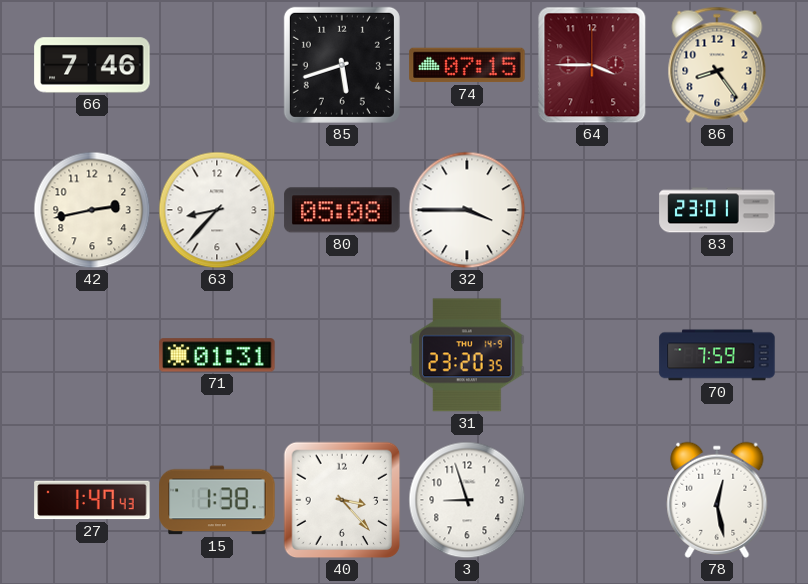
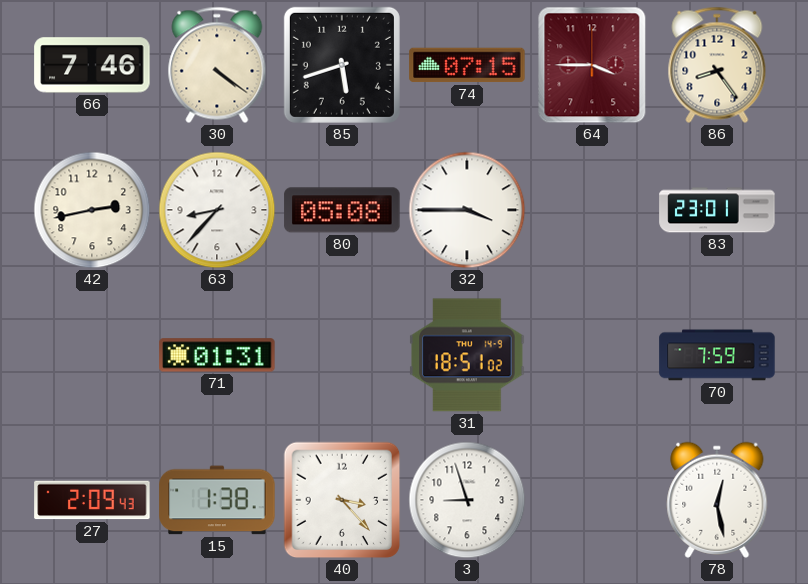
30: none -> 4:21 (217, 65)
31: 23:20 -> 18:51 (467, 355)
27: 1:47 -> 2:09 (92, 500)
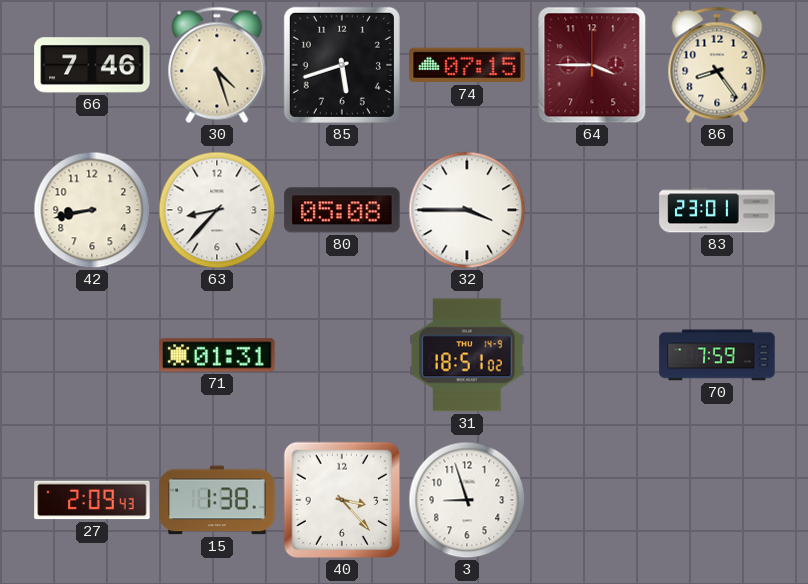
30: 4:21 -> 4:27 (217, 65)
42: 2:43 -> 8:43 (92, 210)
78: 12:28 -> none (717, 500)
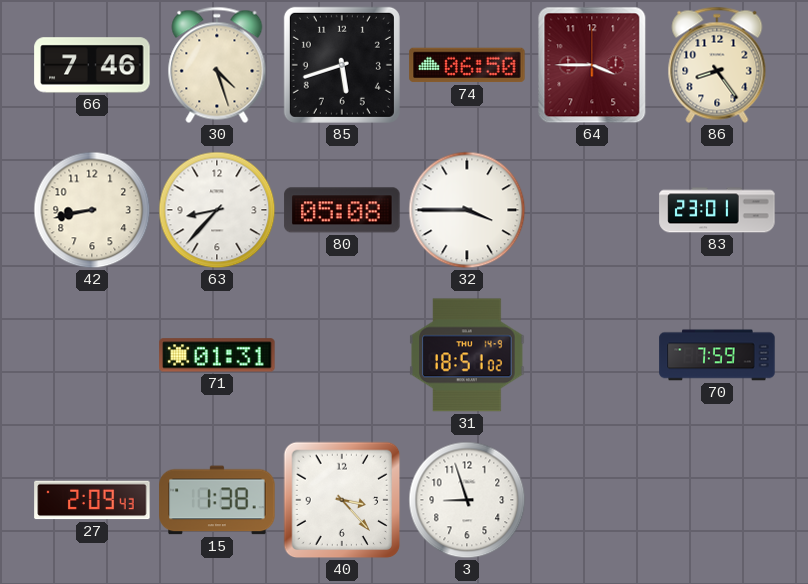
74: 07:15 -> 06:50 (467, 65)
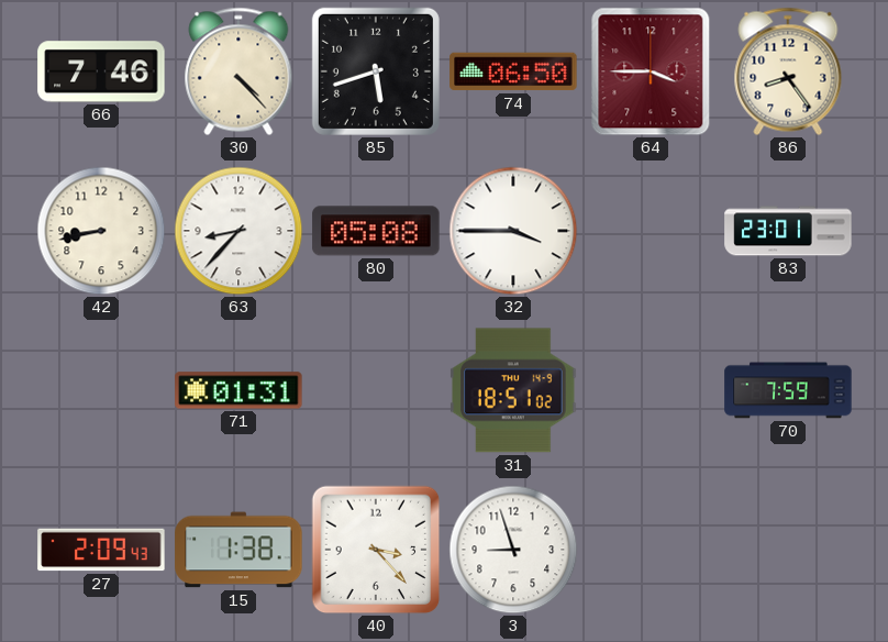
30: 4:27 -> 4:23 (238, 71)
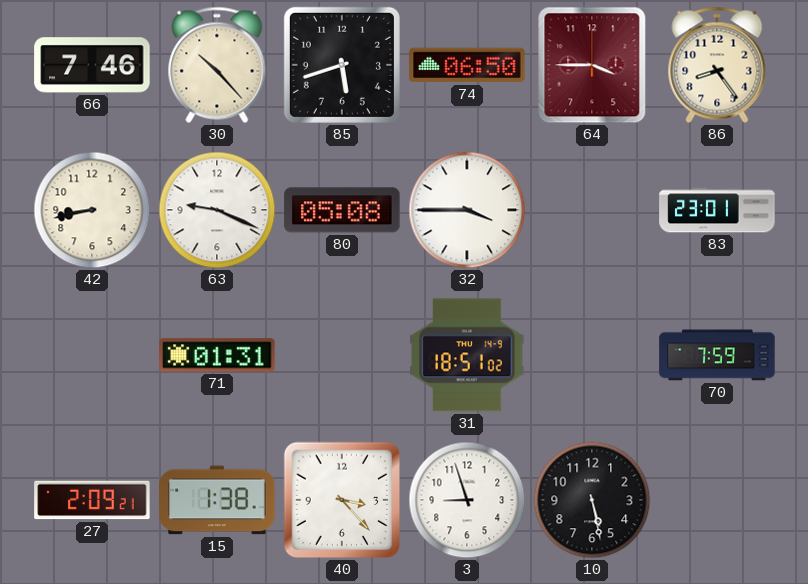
30: 4:23 -> 10:23 (217, 65)
63: 8:37 -> 9:19 (217, 210)
27: 2:09:43 -> 2:09:21 (92, 500)
10: none -> 5:28 (592, 500)
